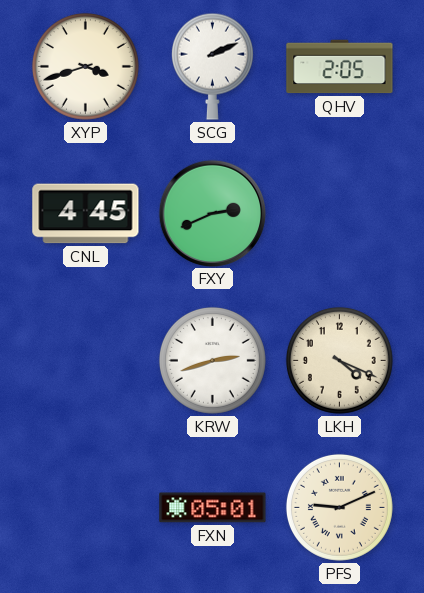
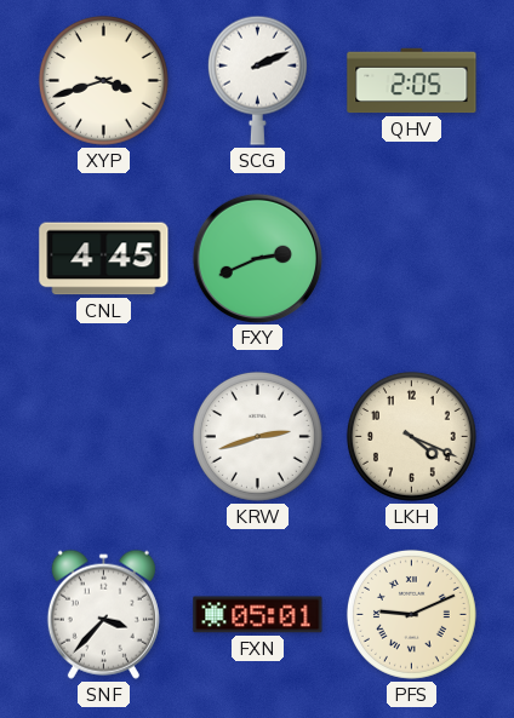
SNF: none -> 3:37 (103, 614)
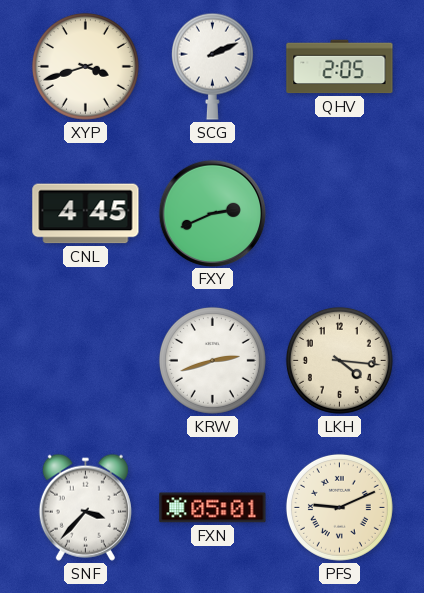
LKH: 4:19 -> 4:16 (339, 360)
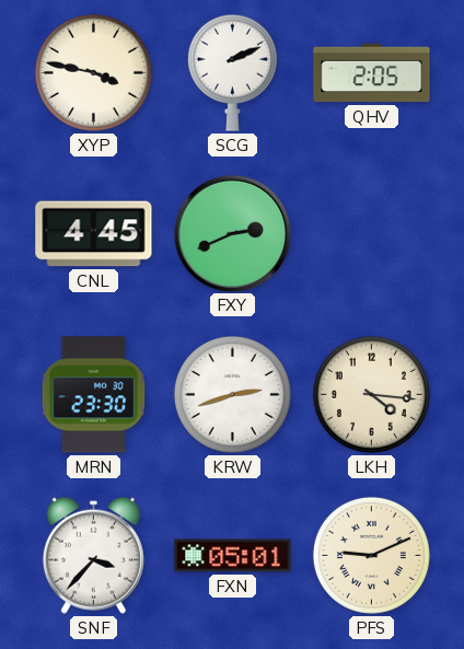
XYP: 3:42 -> 3:47 (93, 72)
MRN: none -> 23:30 (93, 395)
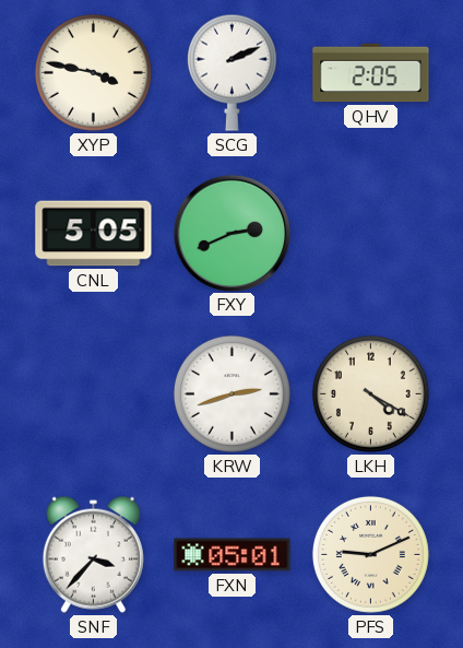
CNL: 4:45 -> 5:05 (94, 234)
MRN: 23:30 -> none (93, 395)
LKH: 4:16 -> 4:20 (370, 393)
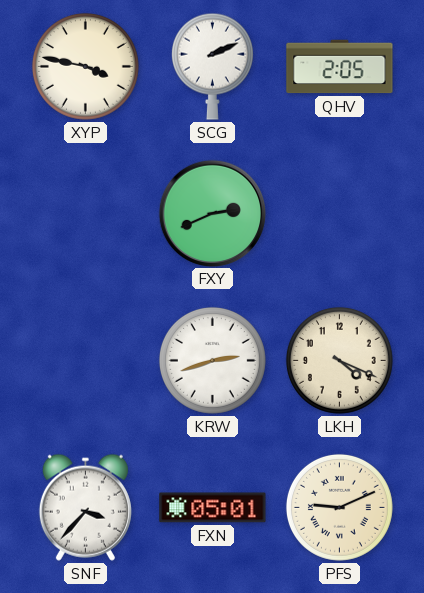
CNL: 5:05 -> none (94, 234)
LKH: 4:20 -> 4:19 (339, 360)
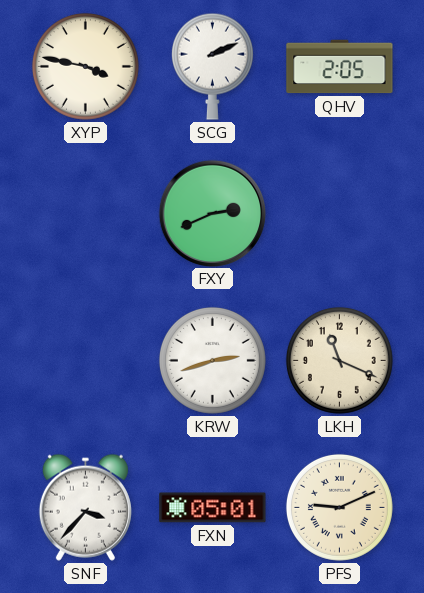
LKH: 4:19 -> 11:19 (339, 360)
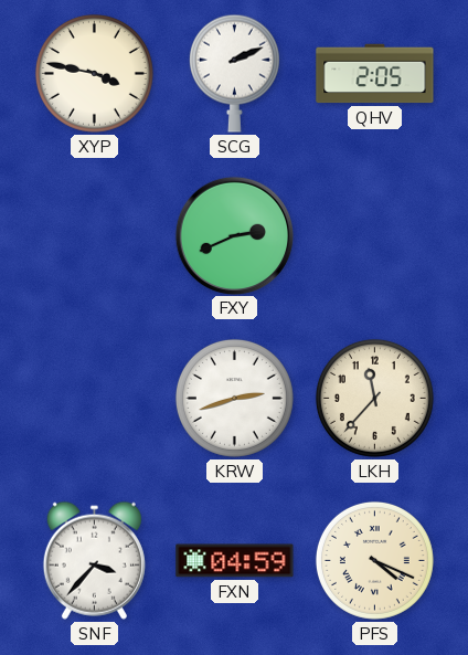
LKH: 11:19 -> 11:37 (374, 398)
FXN: 05:01 -> 04:59 (235, 561)
PFS: 9:11 -> 4:19 (374, 560)
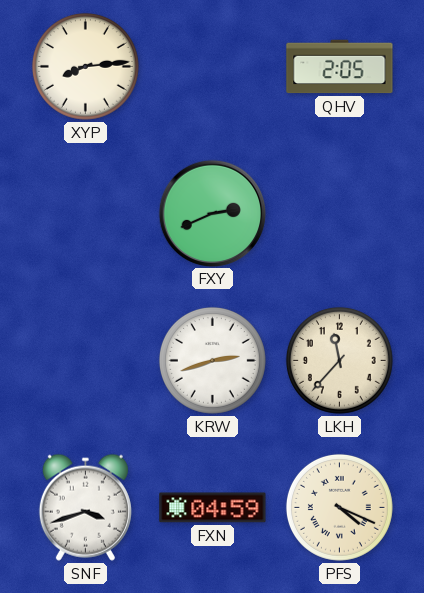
XYP: 3:47 -> 8:14 (85, 66)
SCG: 2:11 -> none (234, 73)
SNF: 3:37 -> 3:42 (85, 507)
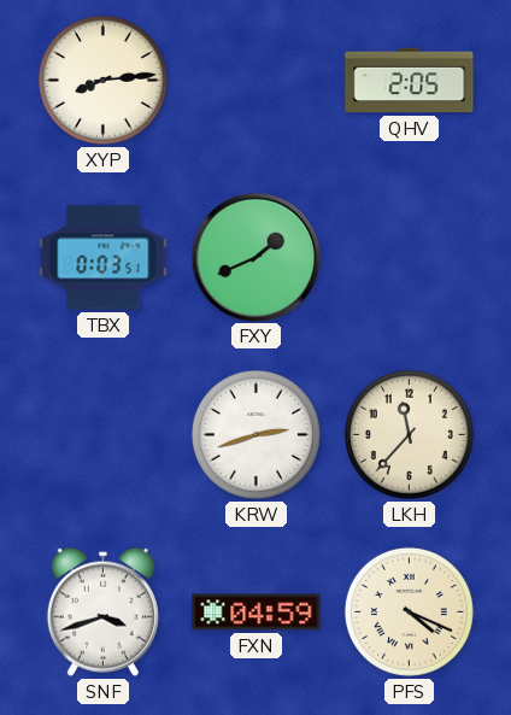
TBX: none -> 0:03 (104, 258)
FXY: 2:41 -> 1:41 (255, 257)
